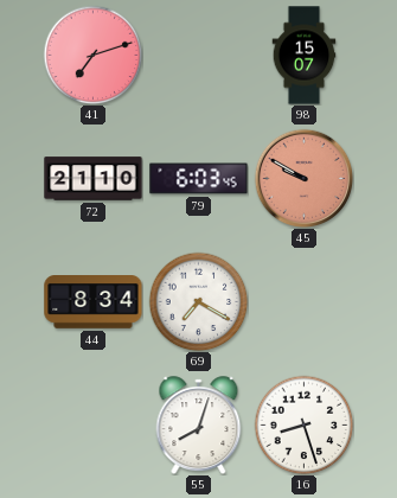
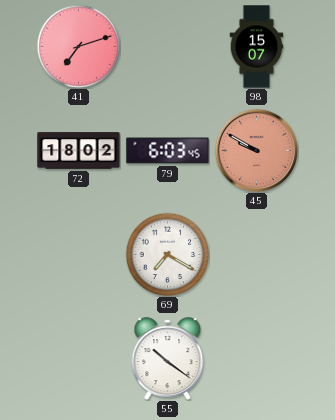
72: 21:10 -> 18:02 (79, 151)
44: 8:34 -> none (94, 302)
55: 8:03 -> 10:21 (168, 359)
16: 8:27 -> none (303, 424)
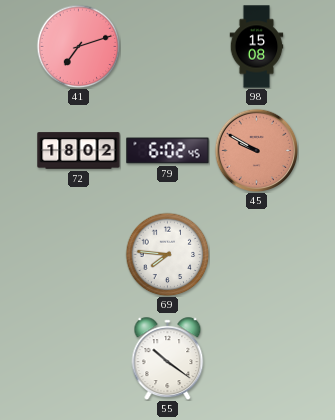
98: 15:07 -> 15:08 (257, 47)
79: 6:03 -> 6:02 (168, 151)
69: 7:20 -> 7:46 (167, 254)
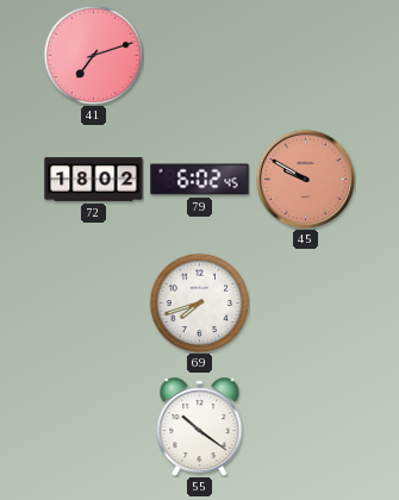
98: 15:08 -> none (257, 47)
69: 7:46 -> 7:42 (199, 302)
